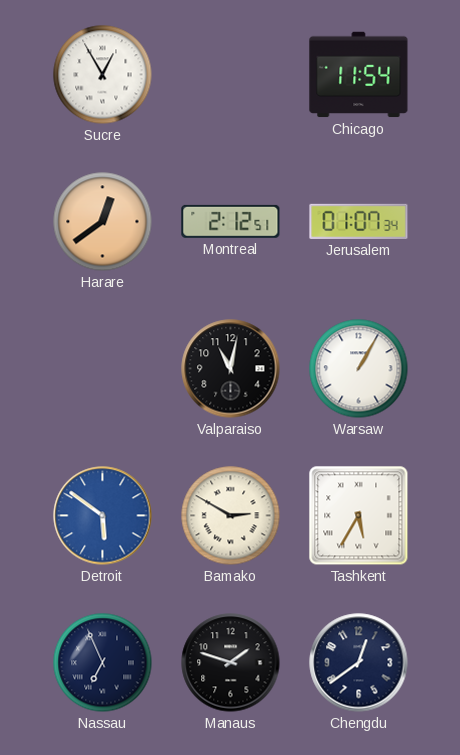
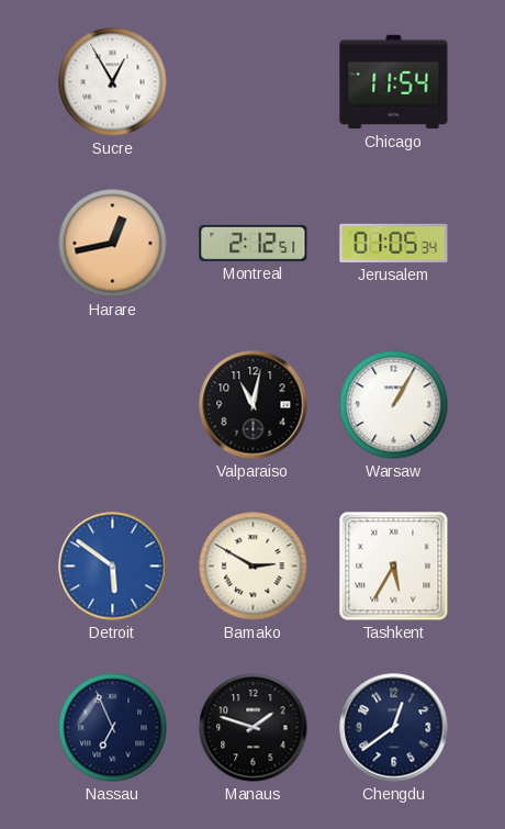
Harare: 12:39 -> 12:43 (113, 244)
Jerusalem: 01:07 -> 01:05 (394, 243)
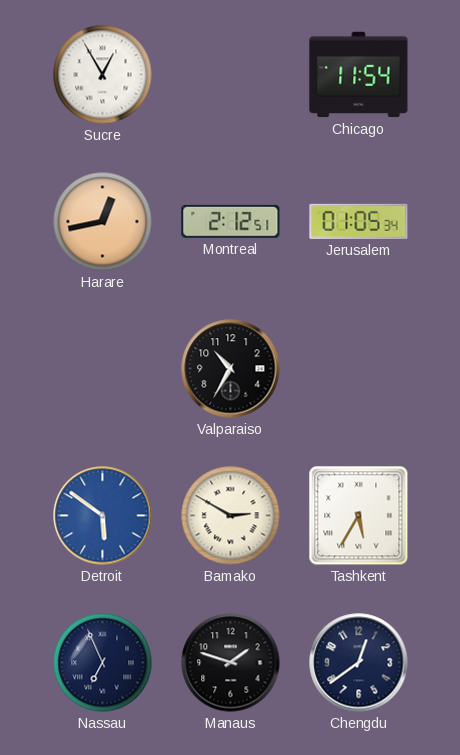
Valparaiso: 11:02 -> 10:35 (231, 369)
Warsaw: 1:05 -> none (394, 405)
